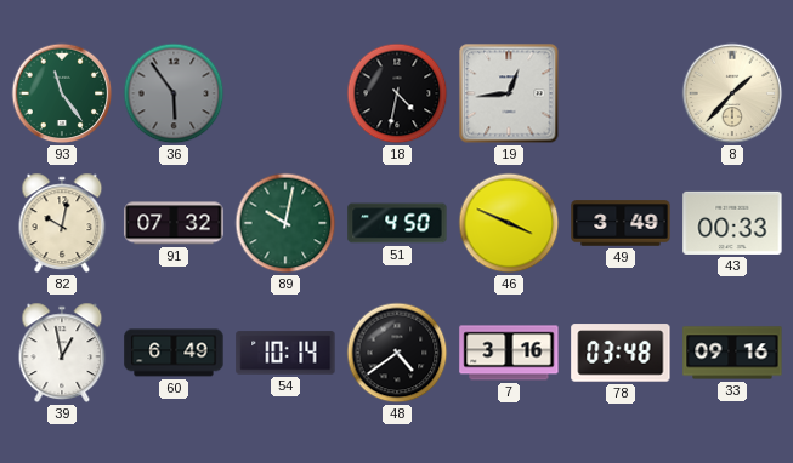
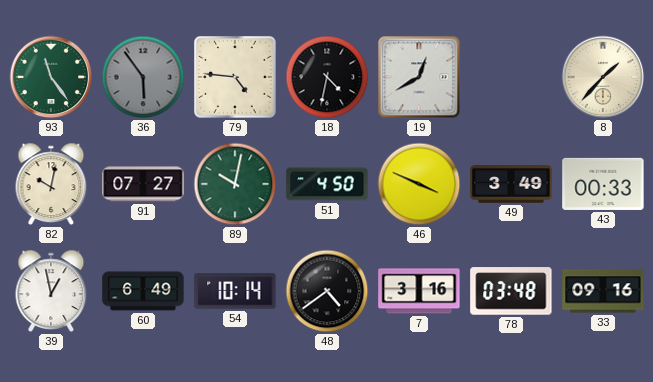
79: none -> 4:46 (236, 78)
19: 12:44 -> 12:40 (419, 77)
91: 07:32 -> 07:27 (143, 184)
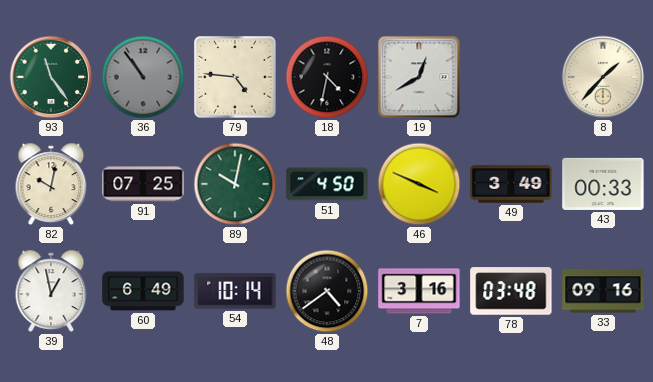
36: 5:54 -> 10:54 (143, 77)
91: 07:27 -> 07:25 (143, 184)
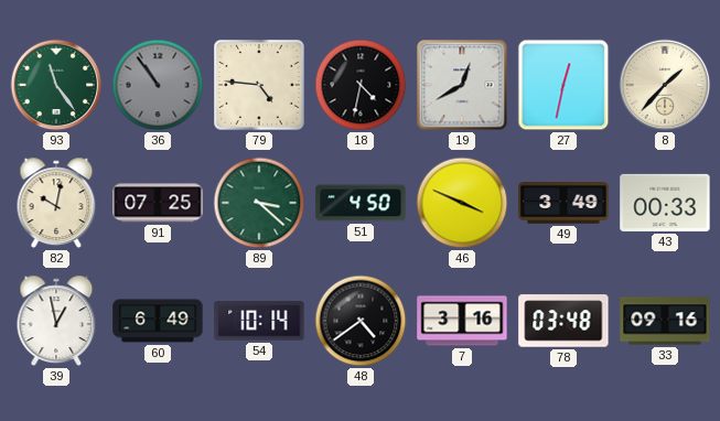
27: none -> 12:32 (563, 85)
89: 10:02 -> 3:22 (259, 203)
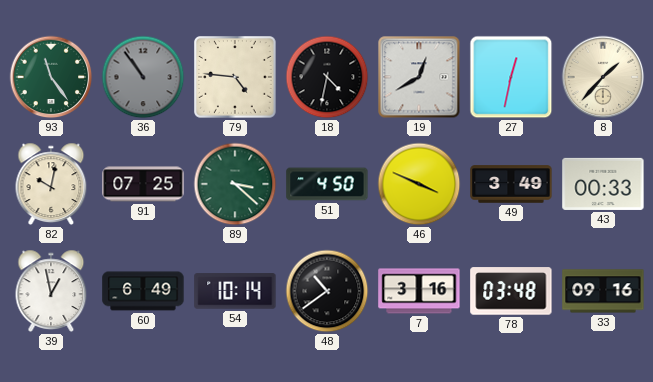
48: 4:39 -> 10:39 (327, 291)
